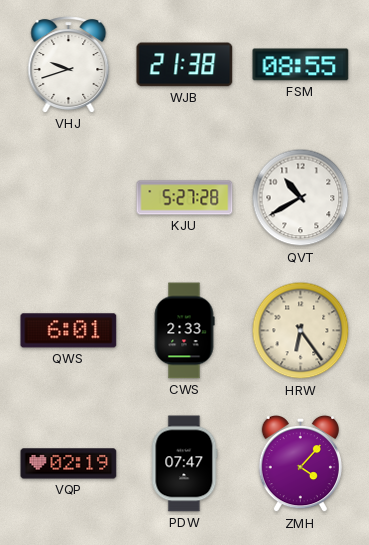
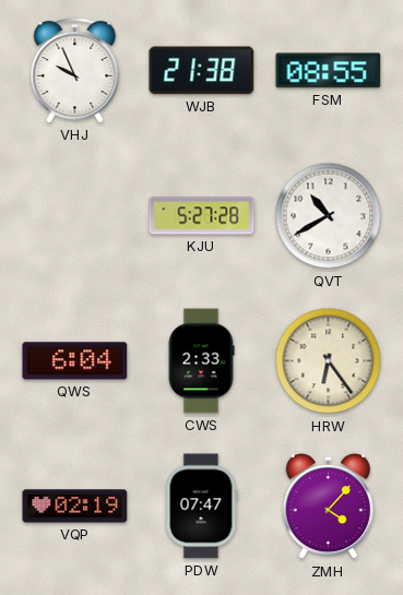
VHJ: 9:42 -> 9:56 (75, 71)
QWS: 6:01 -> 6:04 (75, 361)
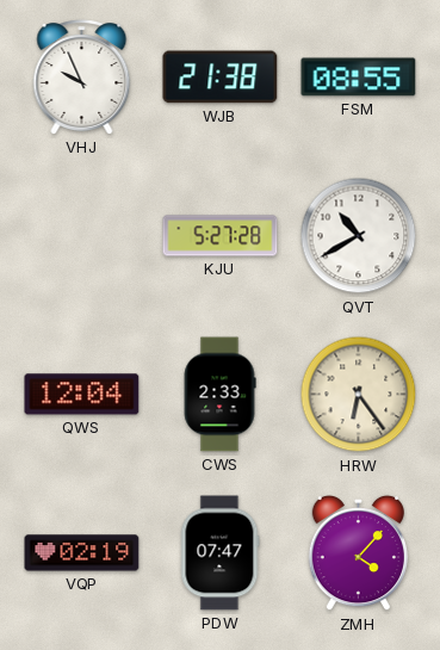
QWS: 6:04 -> 12:04 (82, 395)
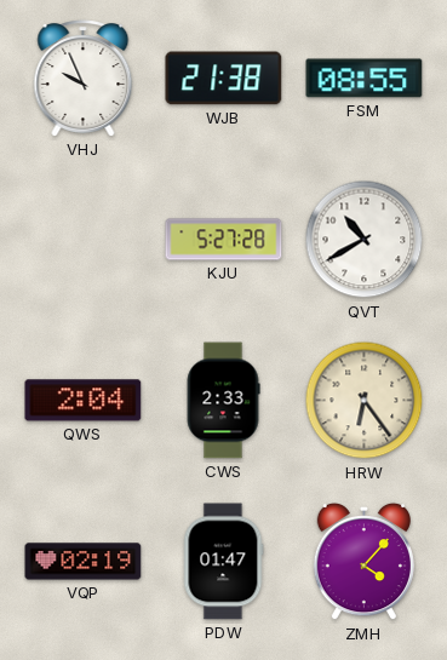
QWS: 12:04 -> 2:04 (84, 401)
PDW: 07:47 -> 01:47 (223, 562)
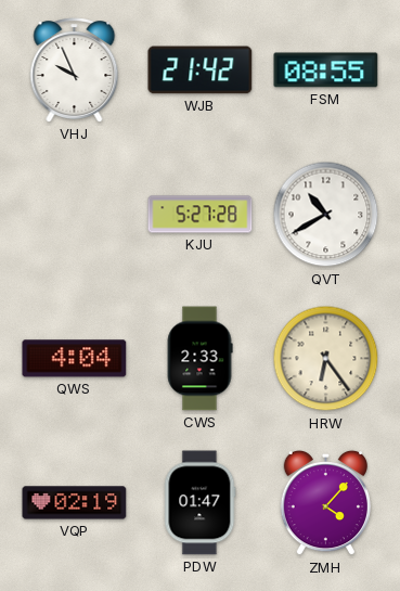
WJB: 21:38 -> 21:42 (201, 70)
QWS: 2:04 -> 4:04 (75, 359)
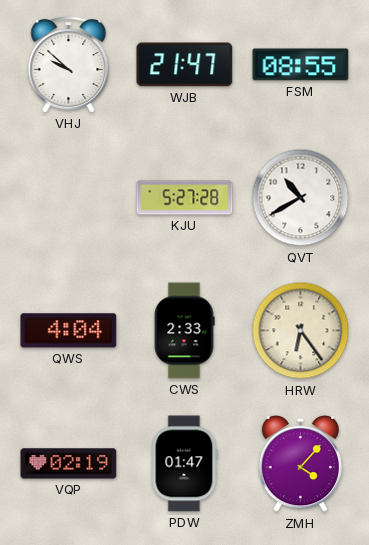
VHJ: 9:56 -> 9:52 (69, 65)
WJB: 21:42 -> 21:47 (185, 65)
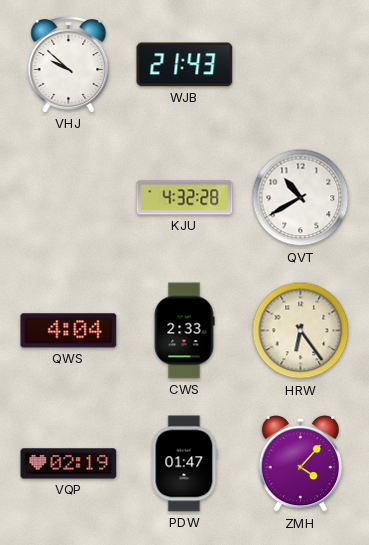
WJB: 21:47 -> 21:43 (185, 65)
FSM: 08:55 -> none (301, 65)
KJU: 5:27 -> 4:32 (185, 198)
